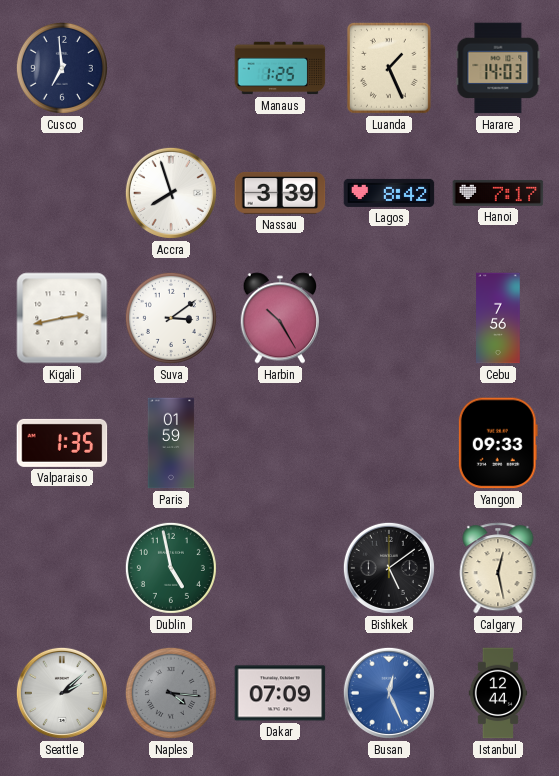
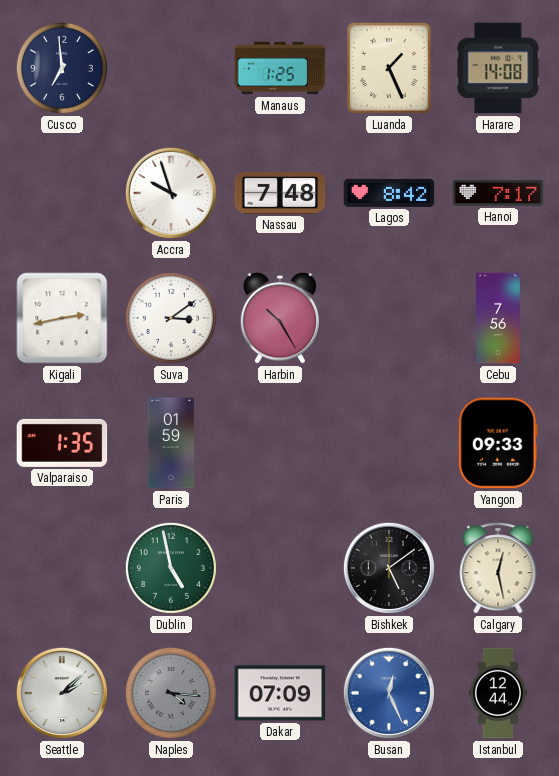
Harare: 14:03 -> 14:08 (498, 68)
Accra: 7:57 -> 9:57 (171, 193)
Nassau: 3:39 -> 7:48 (280, 193)
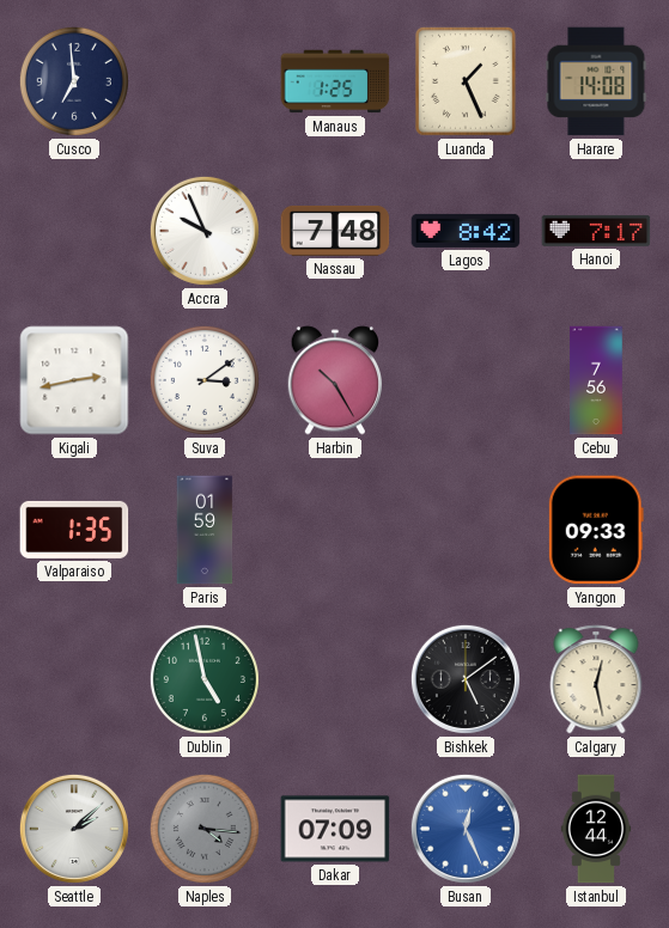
Accra: 9:57 -> 9:56 (205, 231)
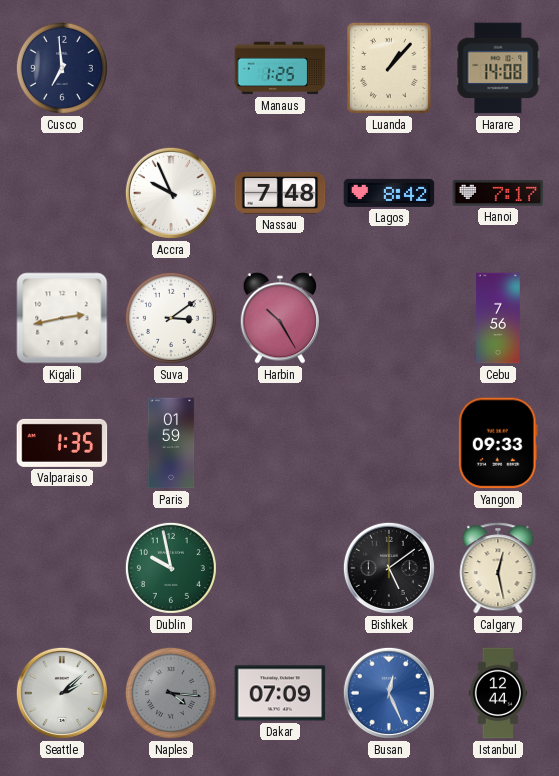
Luanda: 1:26 -> 1:07 (389, 68)
Dublin: 4:58 -> 9:58 (171, 568)
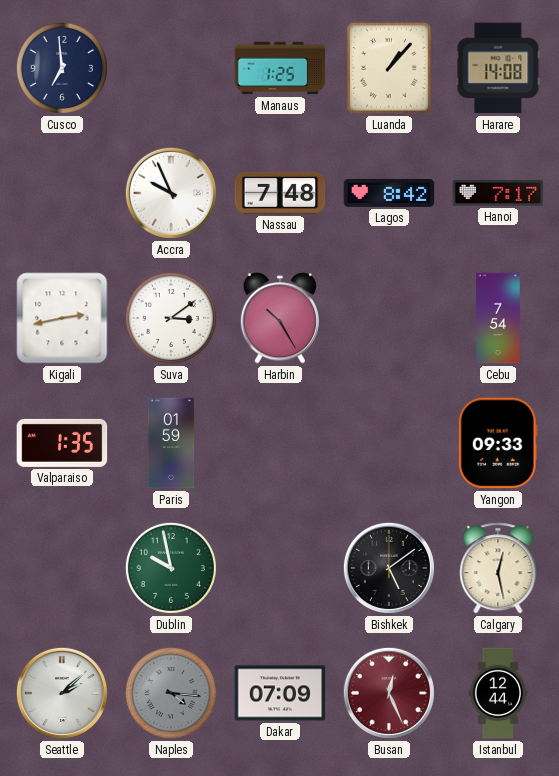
Cebu: 7:56 -> 7:54 (498, 318)
Busan dial: blue -> burgundy (389, 693)
